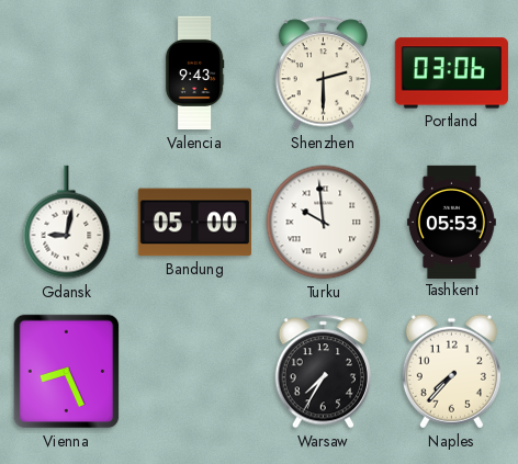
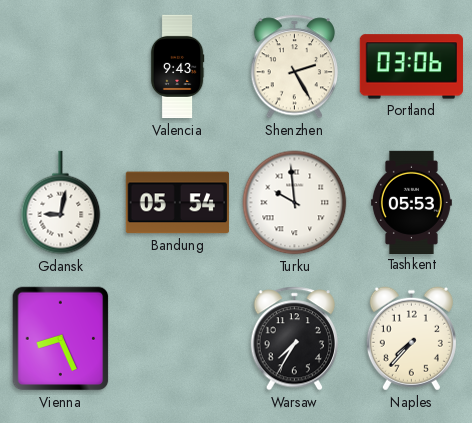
Shenzhen: 2:30 -> 2:25 (295, 67)
Bandung: 05:00 -> 05:54 (177, 203)
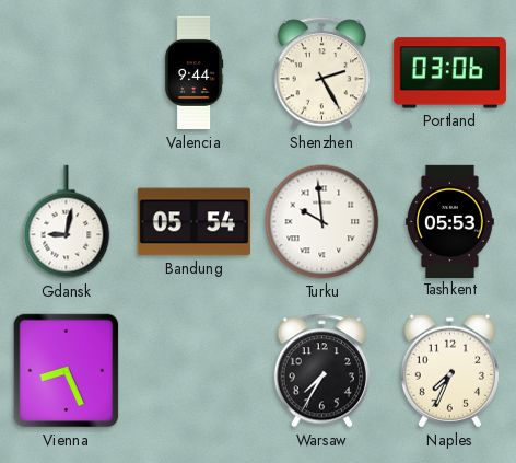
Valencia: 9:43 -> 9:44 (193, 73)
Naples: 7:37 -> 7:34 (449, 371)
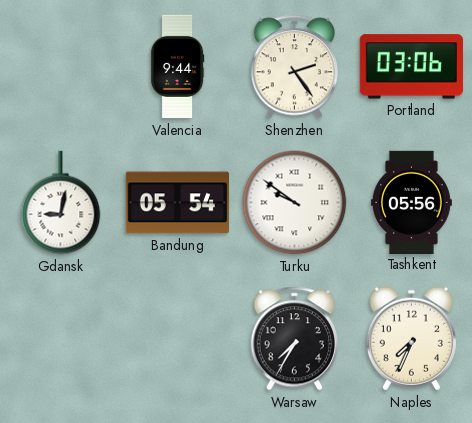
Shenzhen: 2:25 -> 2:24 (295, 67)
Turku: 9:59 -> 9:51 (295, 203)
Tashkent: 05:53 -> 05:56 (411, 202)
Vienna: 8:26 -> none (67, 371)
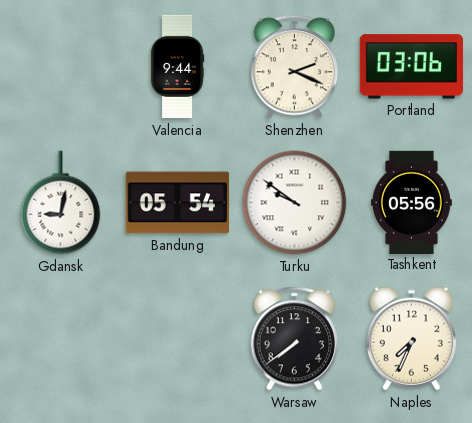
Shenzhen: 2:24 -> 2:19 (295, 67)
Warsaw: 7:35 -> 7:39 (295, 339)
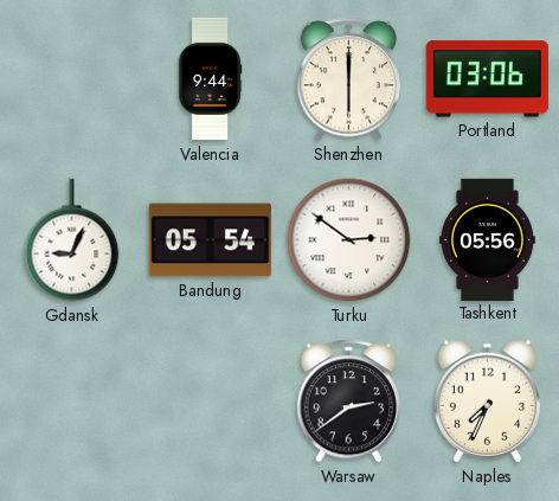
Shenzhen: 2:19 -> 6:00 (349, 79)
Gdansk: 9:02 -> 9:04 (72, 240)
Turku: 9:51 -> 2:51 (349, 240)
Warsaw: 7:39 -> 2:39 (349, 402)
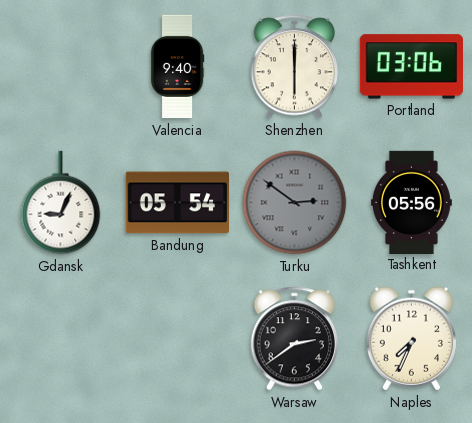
Valencia: 9:44 -> 9:40 (177, 67)
Turku dial: white -> grey (295, 203)
